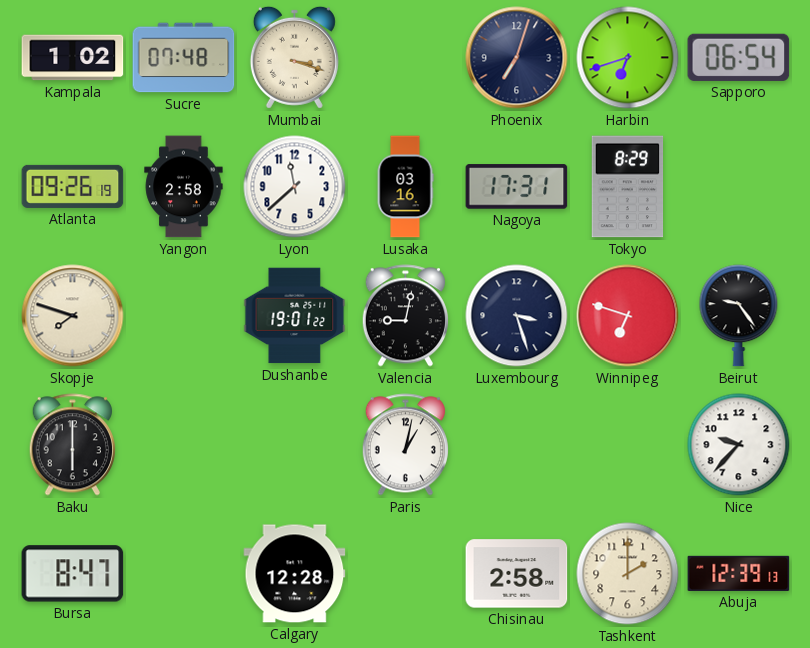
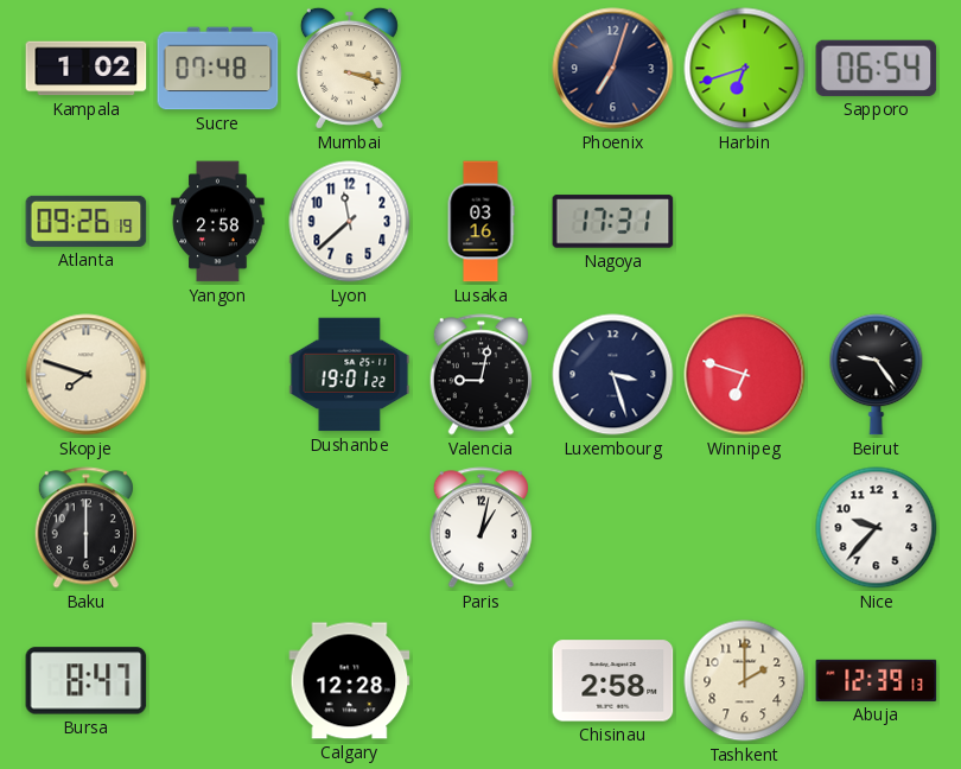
Tokyo: 8:29 -> none (628, 187)
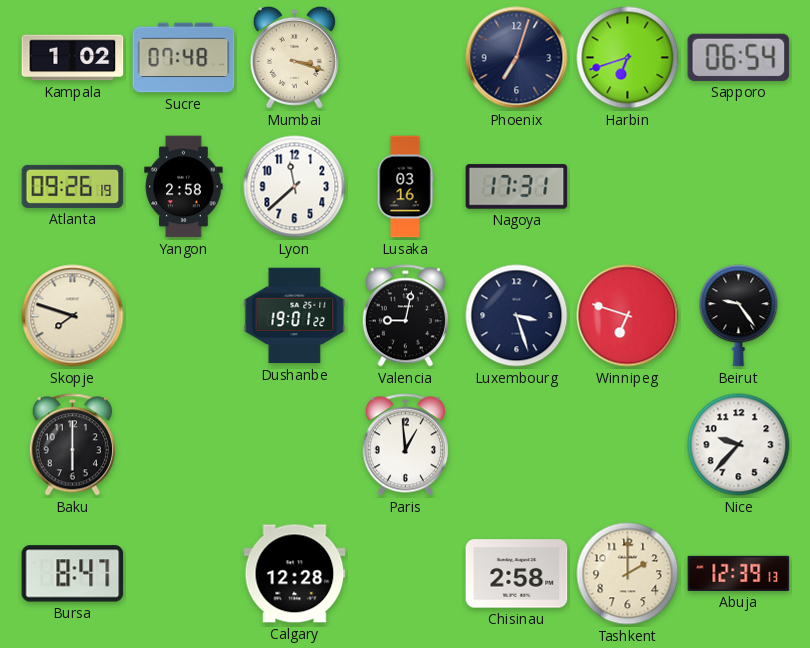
Paris: 1:02 -> 12:59 (405, 445)
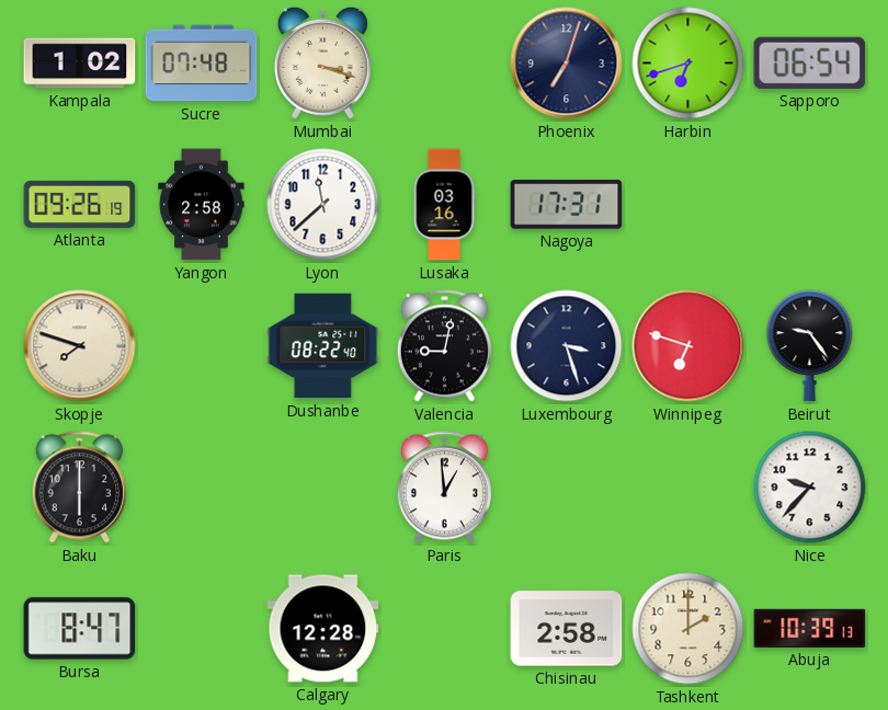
Dushanbe: 19:01 -> 08:22 (323, 346)
Abuja: 12:39 -> 10:39 (810, 628)
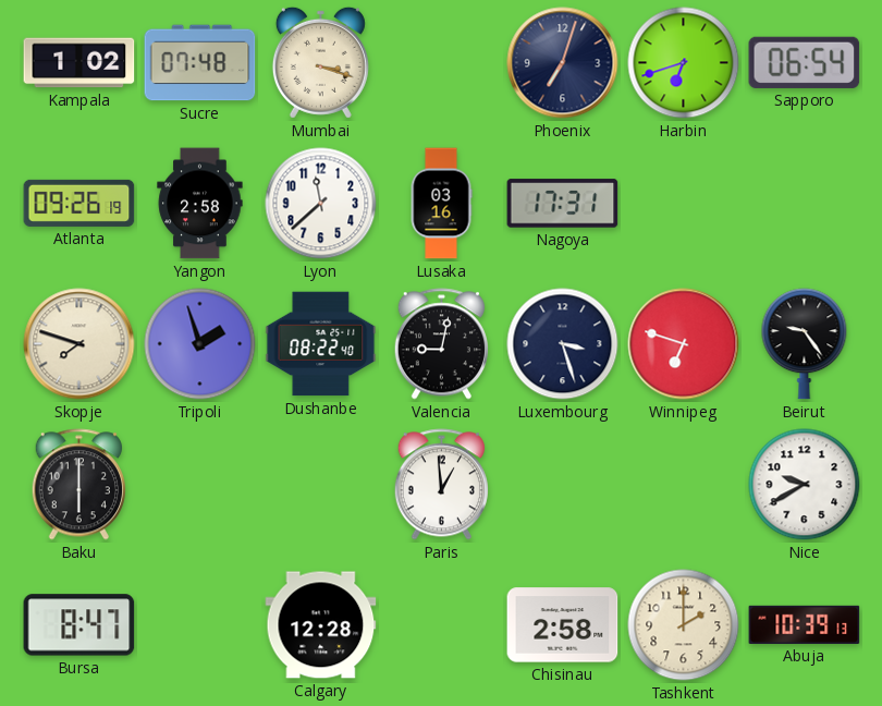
Tripoli: none -> 1:57 (200, 344)
Nice: 9:37 -> 9:40 (805, 485)
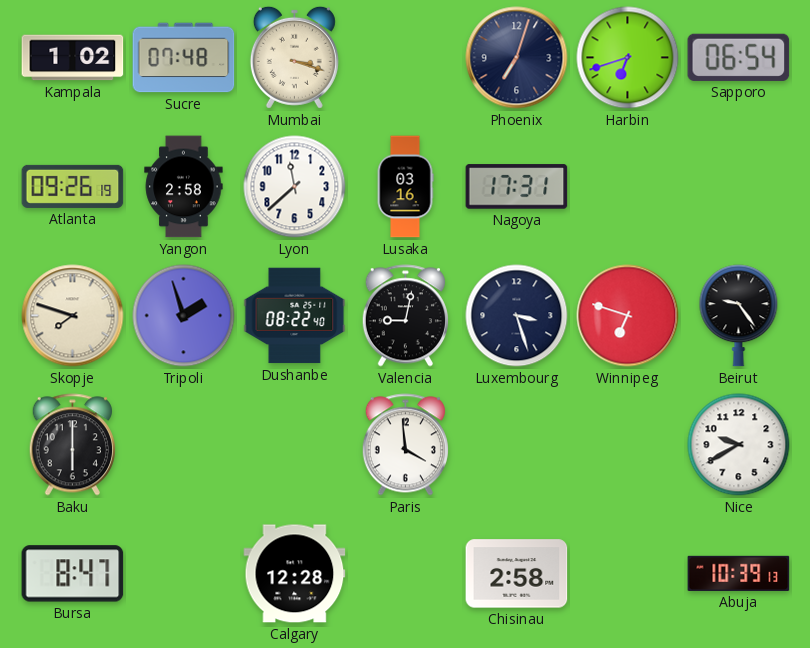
Paris: 12:59 -> 3:59 (405, 445)
Tashkent: 2:00 -> none (684, 625)
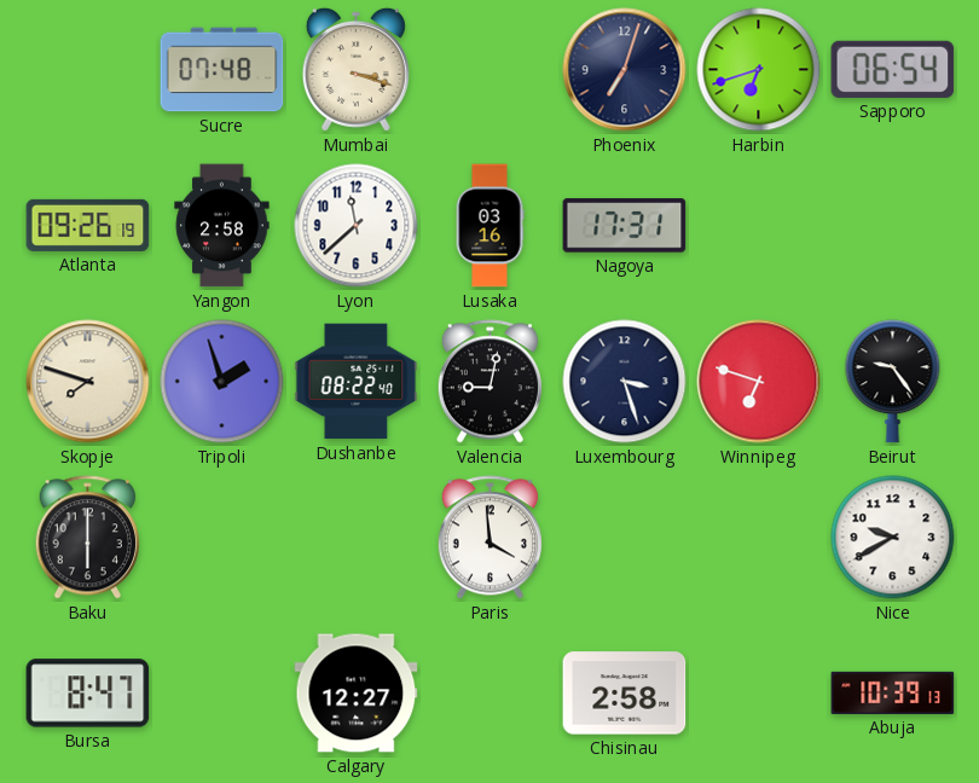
Kampala: 1:02 -> none (73, 58)
Calgary: 12:28 -> 12:27 (357, 694)
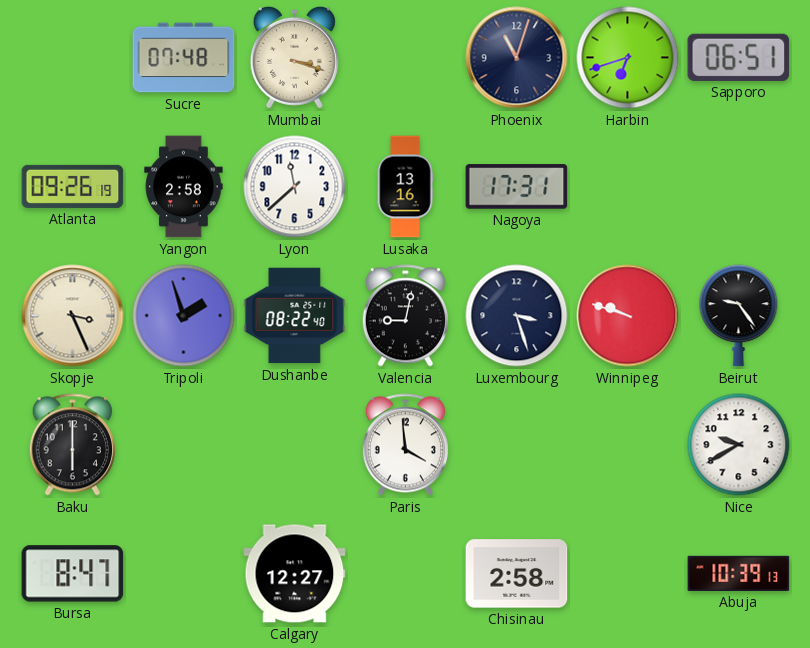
Phoenix: 7:03 -> 11:03 (517, 58)
Sapporo: 06:54 -> 06:51 (739, 57)
Lusaka: 03:16 -> 13:16 (405, 187)
Skopje: 7:48 -> 3:26 (73, 316)
Winnipeg: 6:48 -> 9:48 (628, 316)
